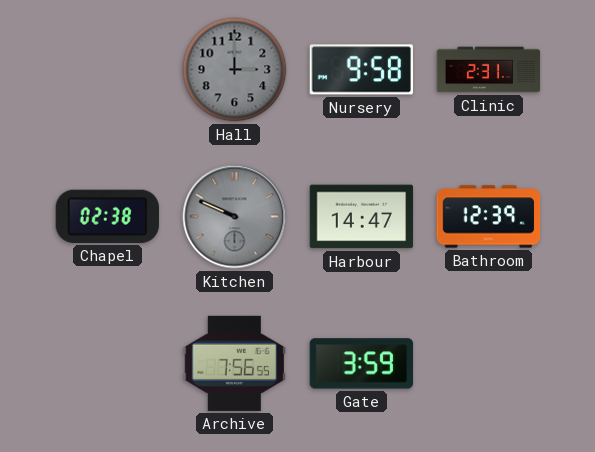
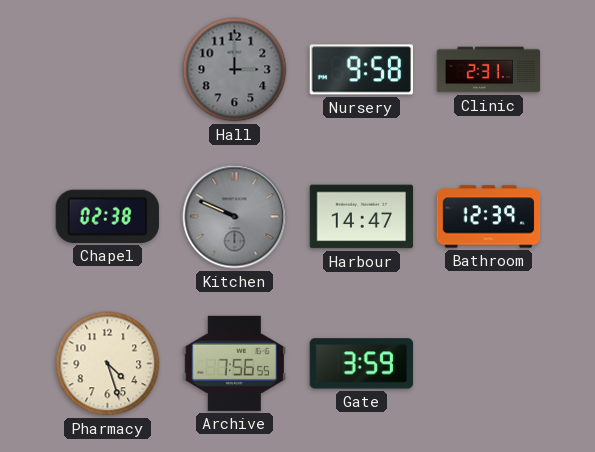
Pharmacy: none -> 4:27 (108, 364)
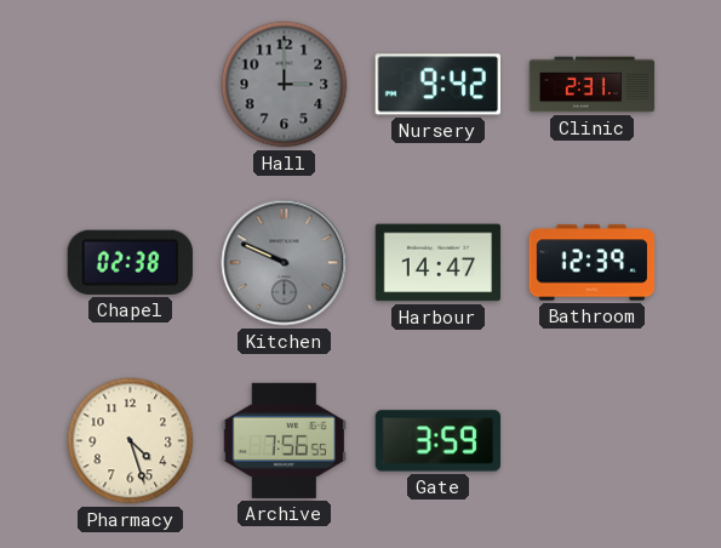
Nursery: 9:58 -> 9:42 (437, 85)
